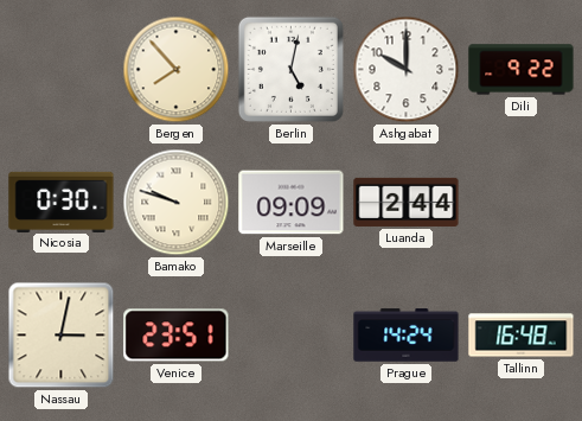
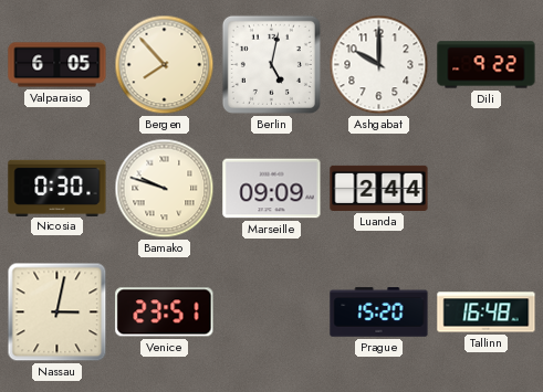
Valparaiso: none -> 6:05 (58, 65)
Prague: 14:24 -> 15:20 (379, 312)
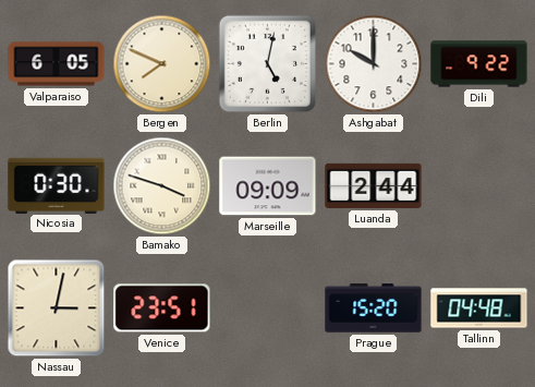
Bergen: 7:53 -> 7:49 (162, 64)
Bamako: 9:48 -> 3:48 (162, 186)
Tallinn: 16:48 -> 04:48 (479, 309)
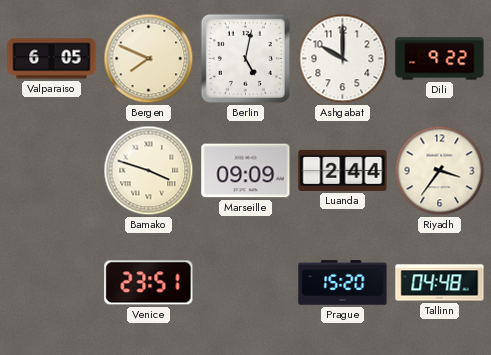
Nicosia: 0:30 -> none (57, 185)
Riyadh: none -> 3:36 (440, 171)
Nassau: 3:02 -> none (57, 309)
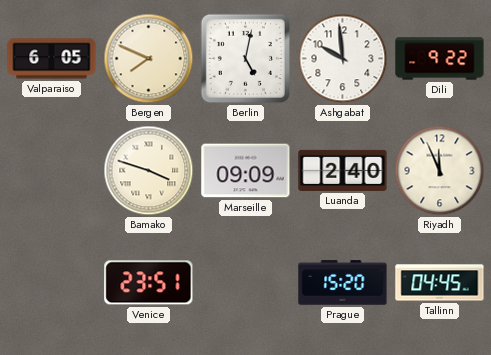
Ashgabat: 10:00 -> 9:59 (343, 59)
Luanda: 2:44 -> 2:40 (343, 170)
Riyadh: 3:36 -> 11:56 (440, 171)
Tallinn: 04:48 -> 04:45 (440, 283)
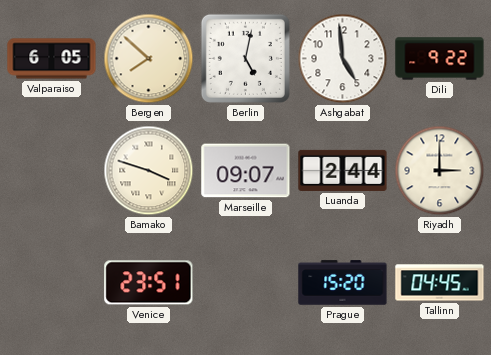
Bergen: 7:49 -> 7:52 (149, 59)
Ashgabat: 9:59 -> 4:59 (343, 59)
Marseille: 09:09 -> 09:07 (246, 171)
Luanda: 2:40 -> 2:44 (343, 170)
Riyadh: 11:56 -> 3:00 (440, 171)
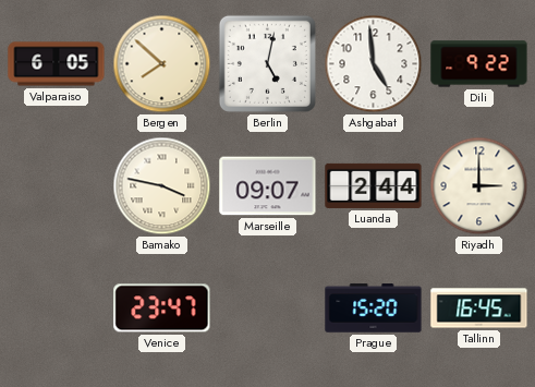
Bamako: 3:48 -> 3:47 (162, 186)
Venice: 23:51 -> 23:47 (162, 309)
Tallinn: 04:45 -> 16:45 (479, 309)
